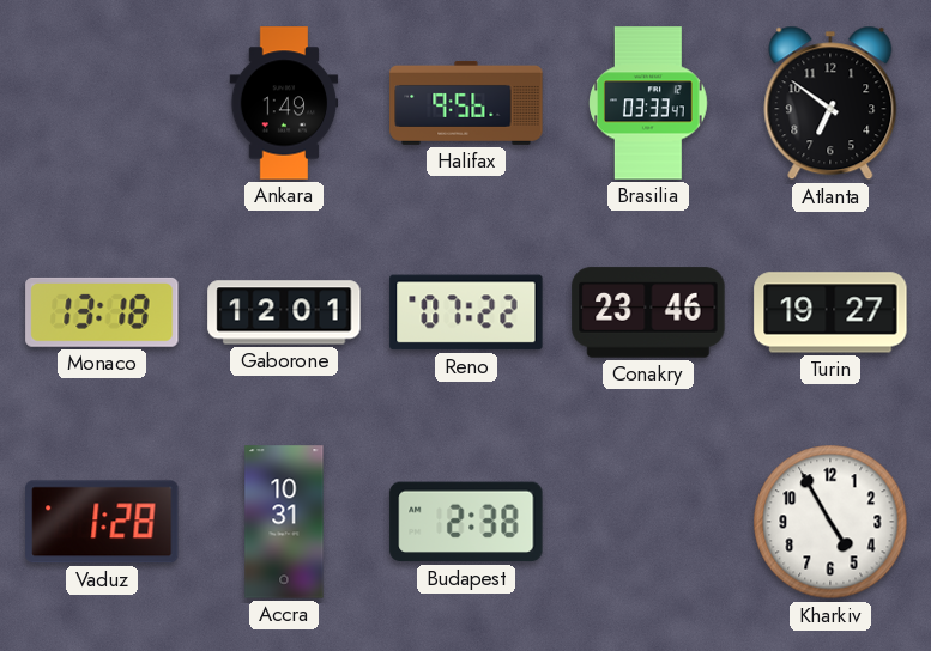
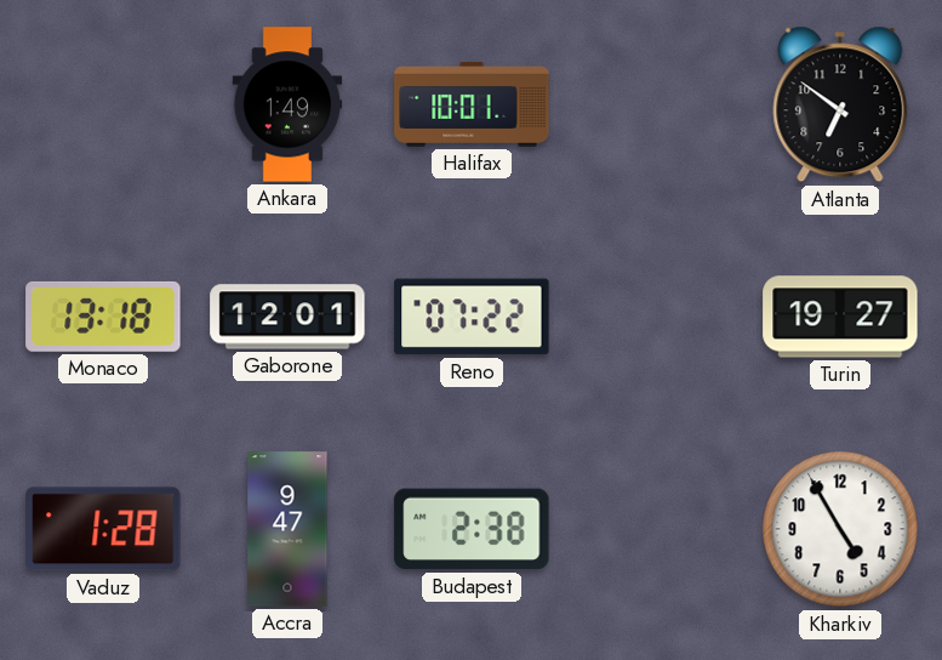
Halifax: 9:56 -> 10:01 (472, 104)
Brasilia: 03:33 -> none (649, 103)
Conakry: 23:46 -> none (648, 312)
Accra: 10:31 -> 9:47 (287, 529)
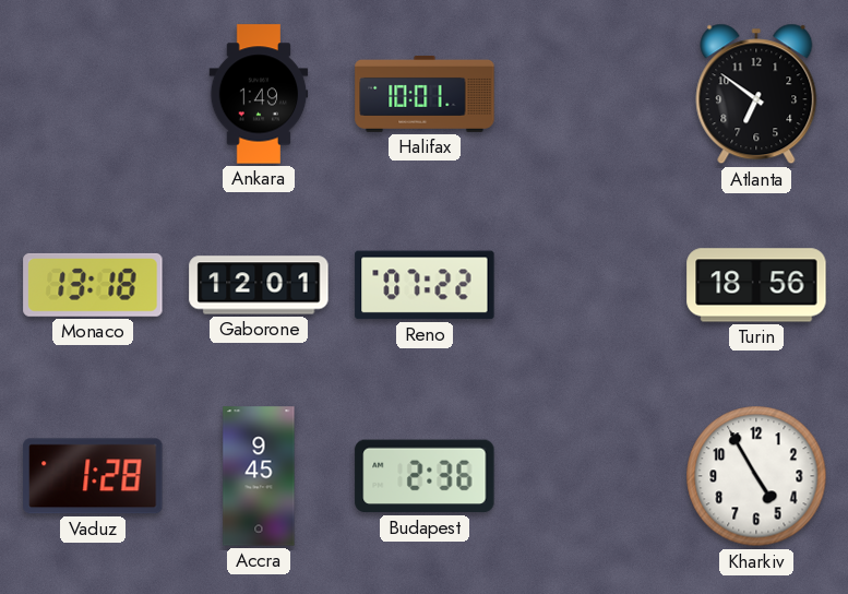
Turin: 19:27 -> 18:56 (756, 285)
Accra: 9:47 -> 9:45 (259, 476)
Budapest: 2:38 -> 2:36 (425, 476)
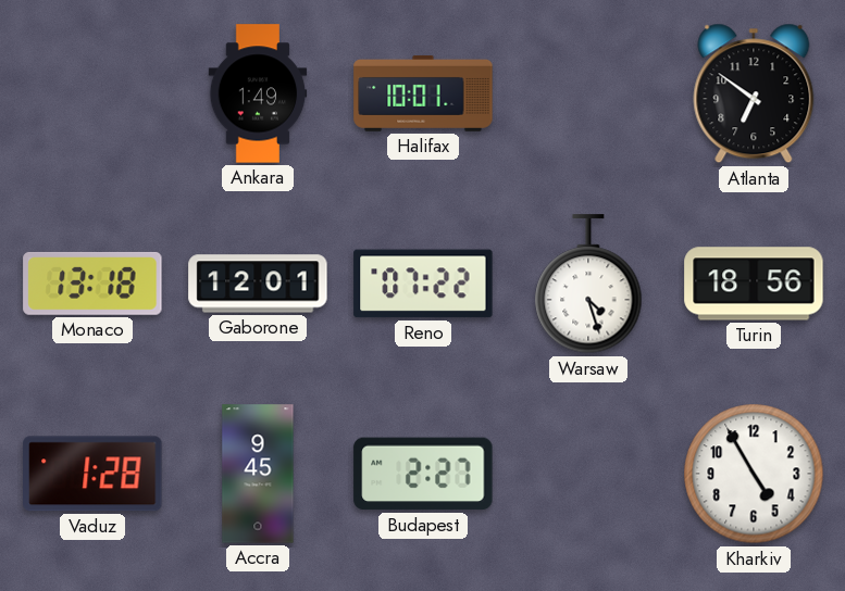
Warsaw: none -> 4:27 (588, 285)
Budapest: 2:36 -> 2:27 (423, 474)
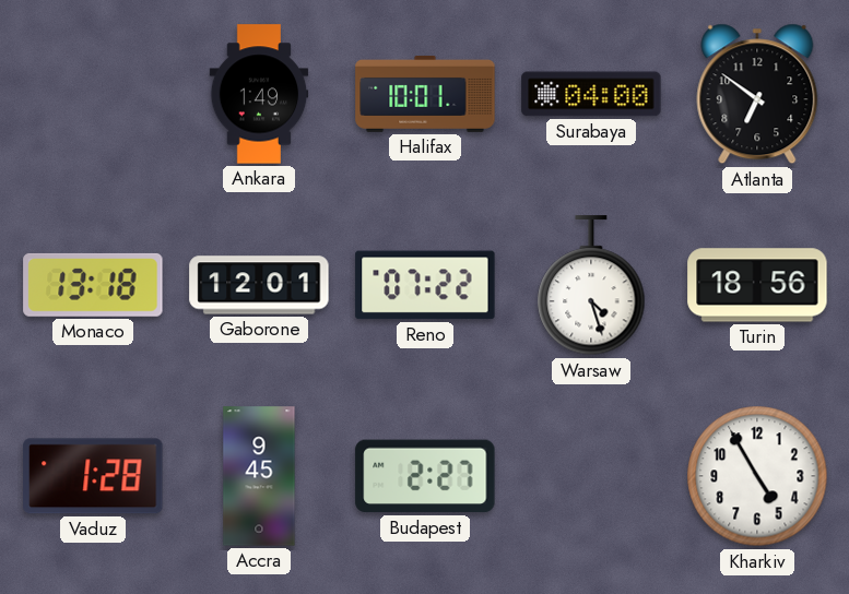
Surabaya: none -> 04:00 (591, 94)
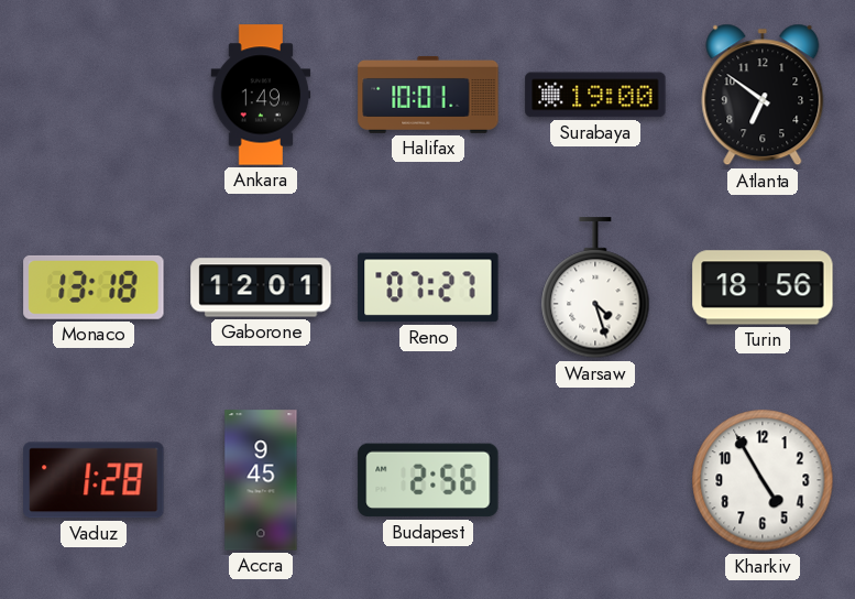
Surabaya: 04:00 -> 19:00 (595, 95)
Reno: 07:22 -> 07:27 (428, 287)
Budapest: 2:27 -> 2:56 (428, 480)
